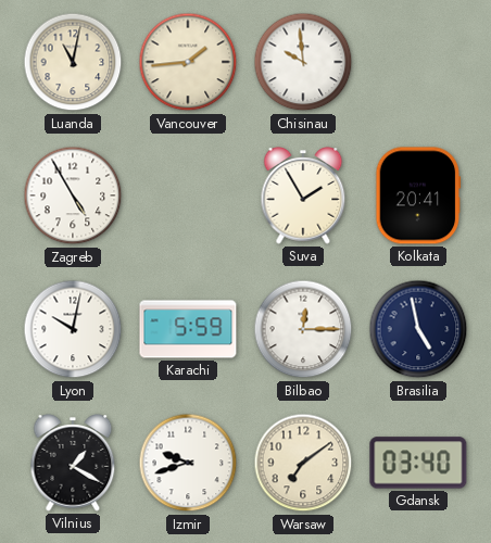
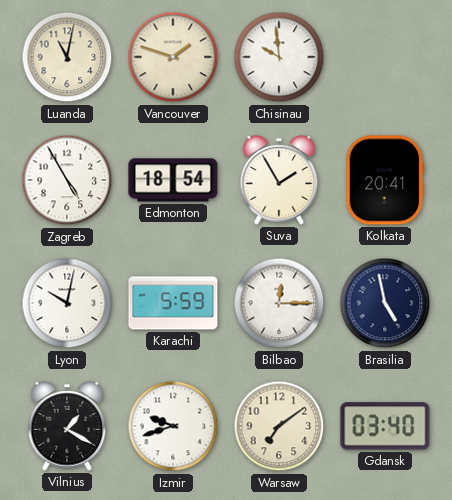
Vancouver: 1:44 -> 1:48 (173, 57)
Edmonton: none -> 18:54 (173, 180)
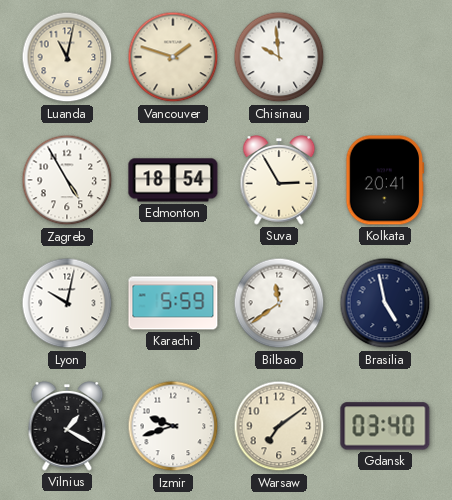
Suva: 1:55 -> 2:55 (279, 180)
Bilbao: 12:15 -> 11:39 (279, 303)
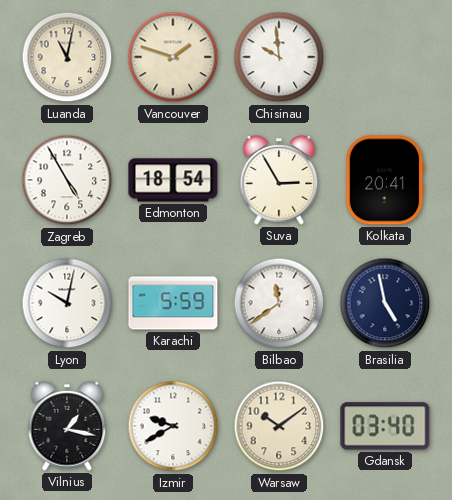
Vilnius: 1:20 -> 1:17 (67, 426)
Izmir: 9:42 -> 9:40 (173, 426)
Warsaw: 7:09 -> 10:09 (279, 426)
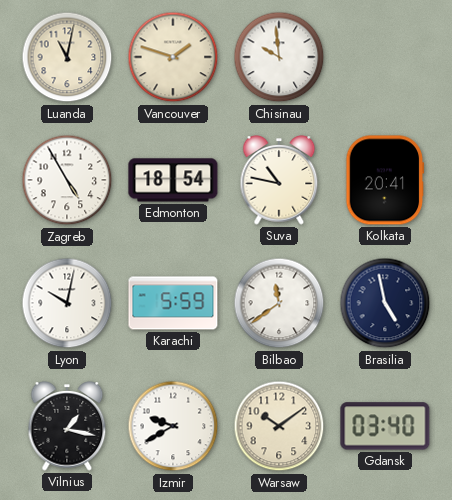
Suva: 2:55 -> 10:47 (279, 180)
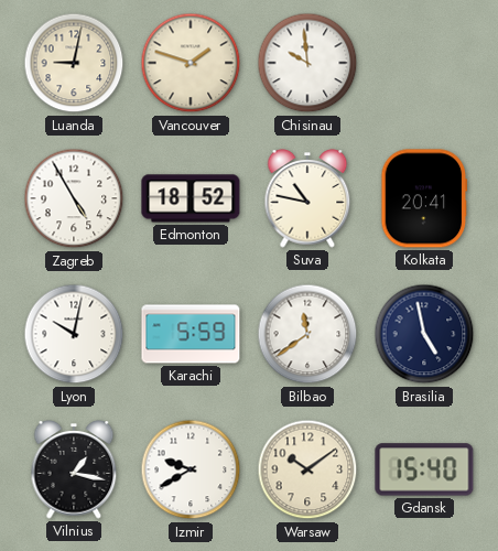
Luanda: 11:02 -> 9:02 (74, 63)
Edmonton: 18:54 -> 18:52 (191, 198)
Gdansk: 03:40 -> 15:40 (424, 469)
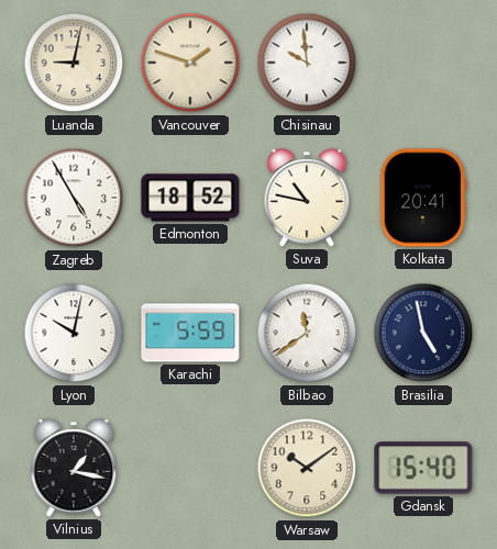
Izmir: 9:40 -> none (191, 469)
